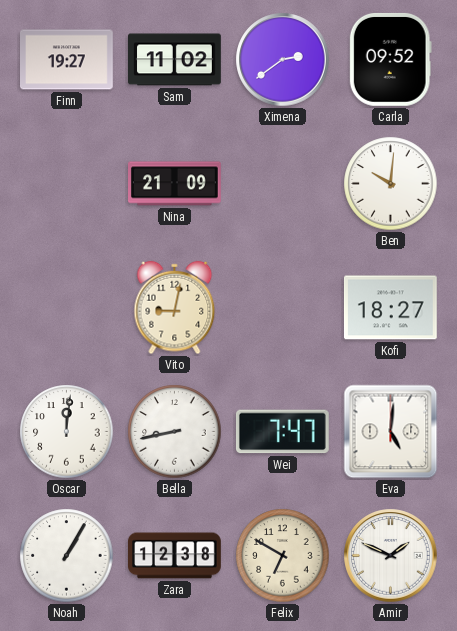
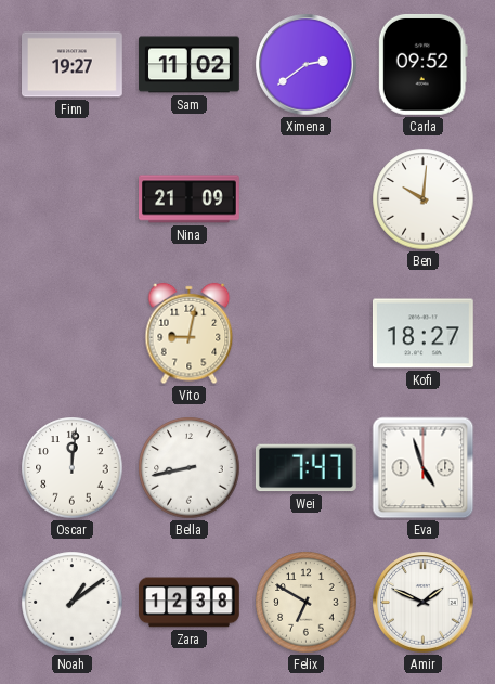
Eva: 5:01 -> 4:57 (424, 468)
Noah: 1:05 -> 1:09 (73, 603)
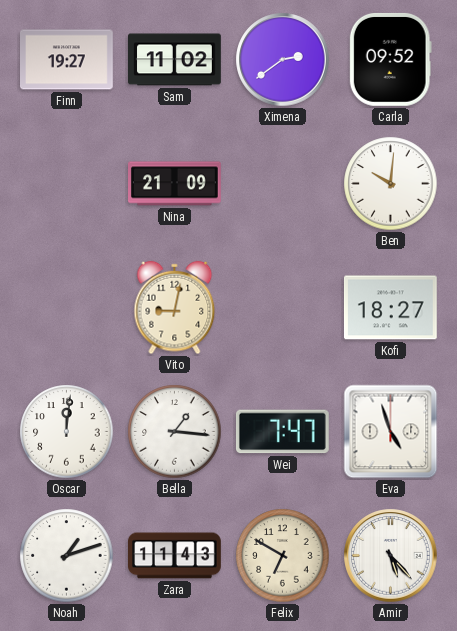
Bella: 8:43 -> 1:16 (175, 432)
Noah: 1:09 -> 1:12 (67, 556)
Zara: 12:38 -> 11:43 (175, 556)
Amir: 1:49 -> 5:23 (391, 556)
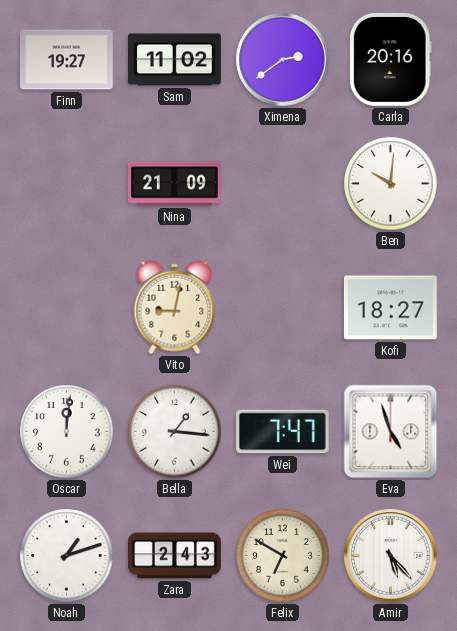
Carla: 09:52 -> 20:16 (390, 59)
Zara: 11:43 -> 2:43 (175, 556)
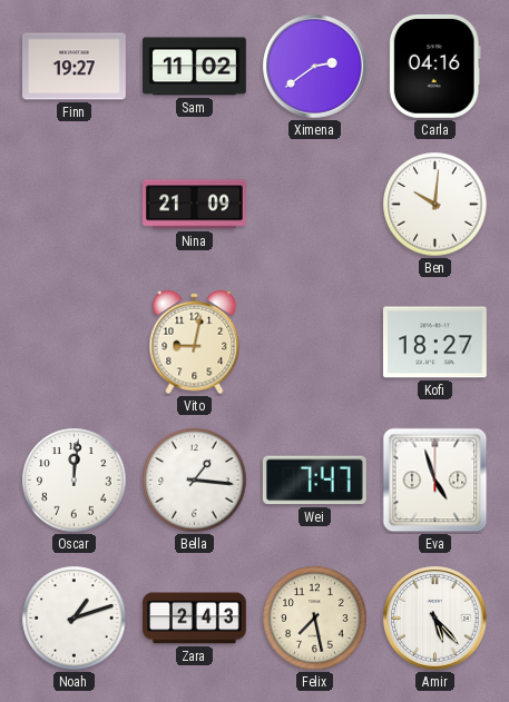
Carla: 20:16 -> 04:16 (434, 66)
Felix: 6:50 -> 7:28 (315, 619)
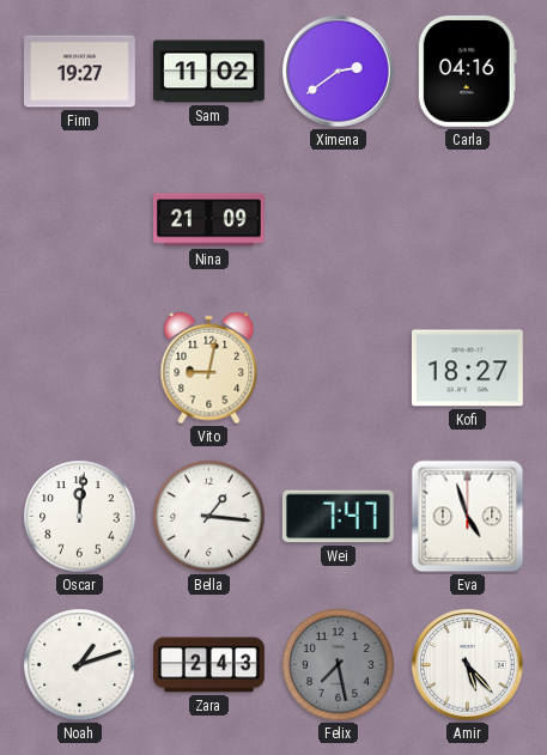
Ben: 10:01 -> none (435, 205)
Felix dial: cream -> grey (339, 665)
